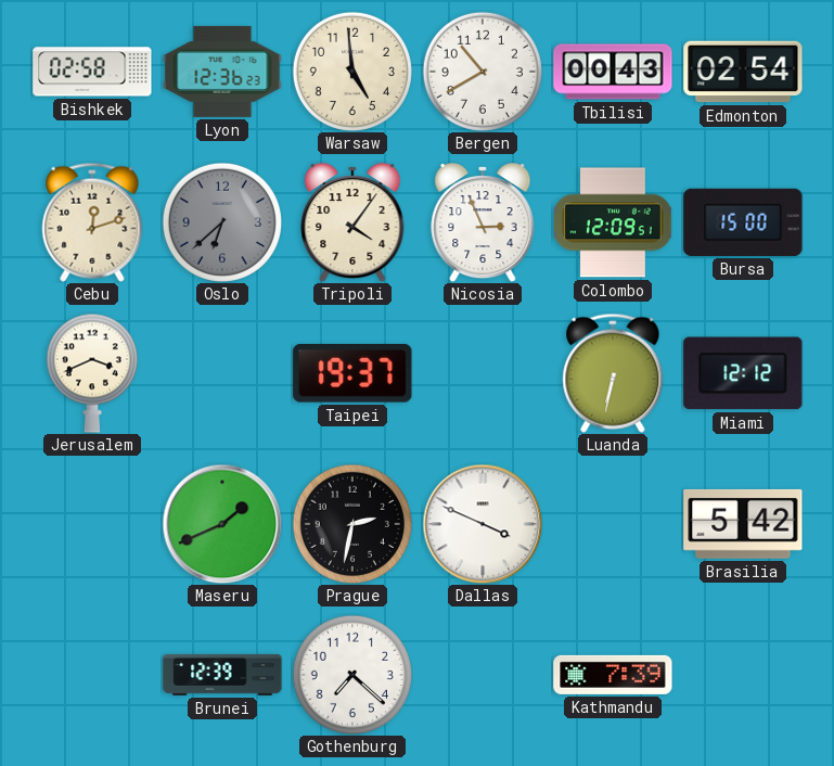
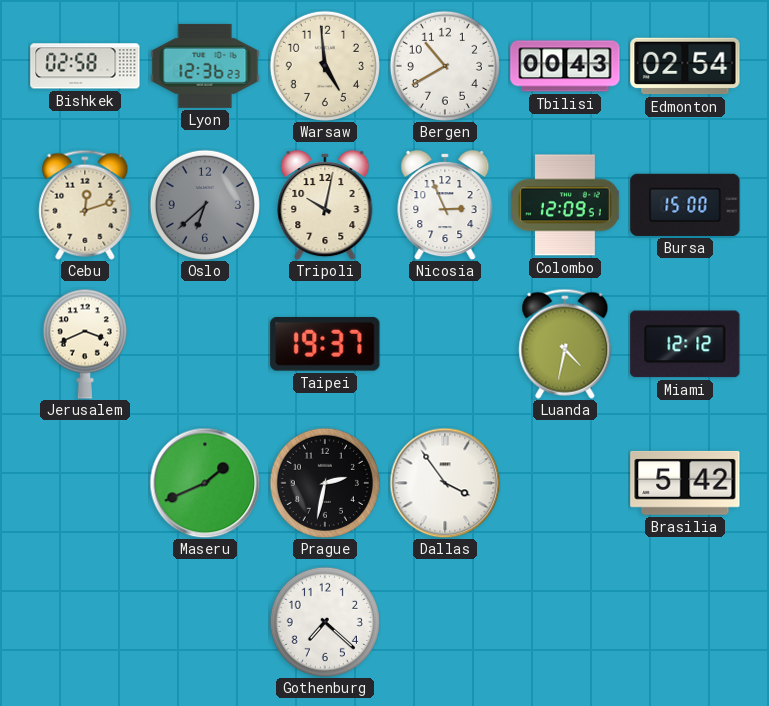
Tripoli: 4:06 -> 10:02 (325, 205)
Luanda: 6:32 -> 4:32 (565, 344)
Dallas: 3:49 -> 3:54 (445, 483)
Brunei: 12:39 -> none (222, 675)
Kathmandu: 7:39 -> none (613, 675)
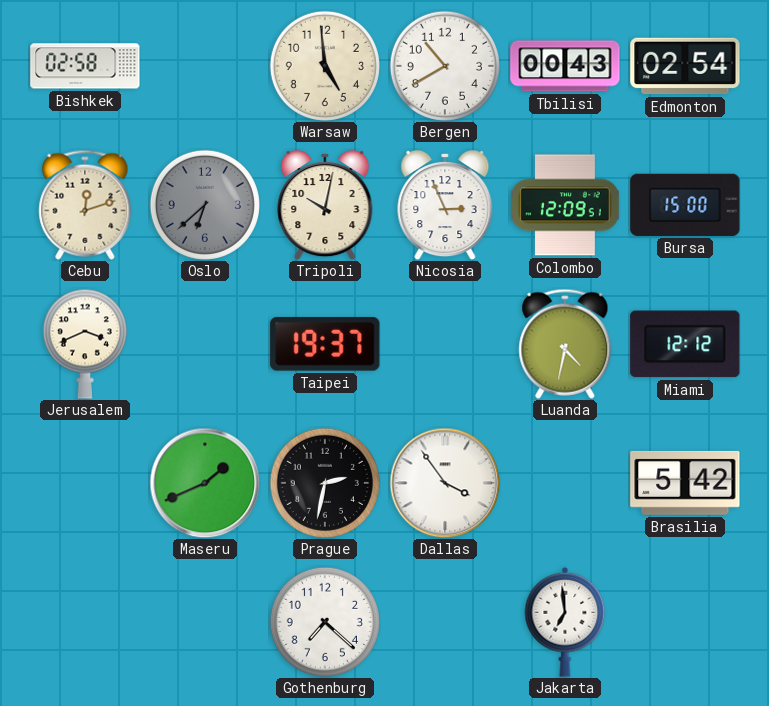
Lyon: 12:36 -> none (205, 66)
Jakarta: none -> 6:59 (565, 622)
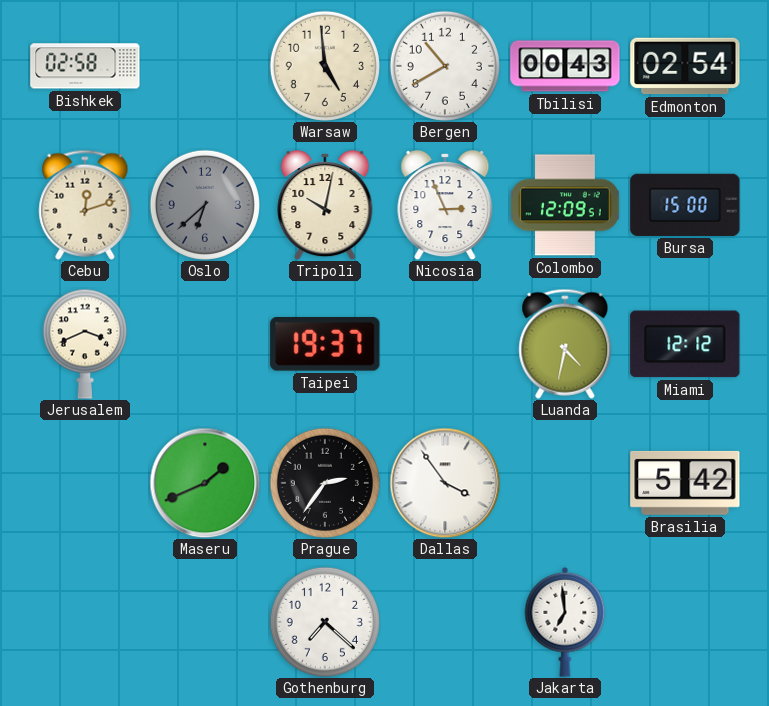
Prague: 2:32 -> 2:36 (325, 483)
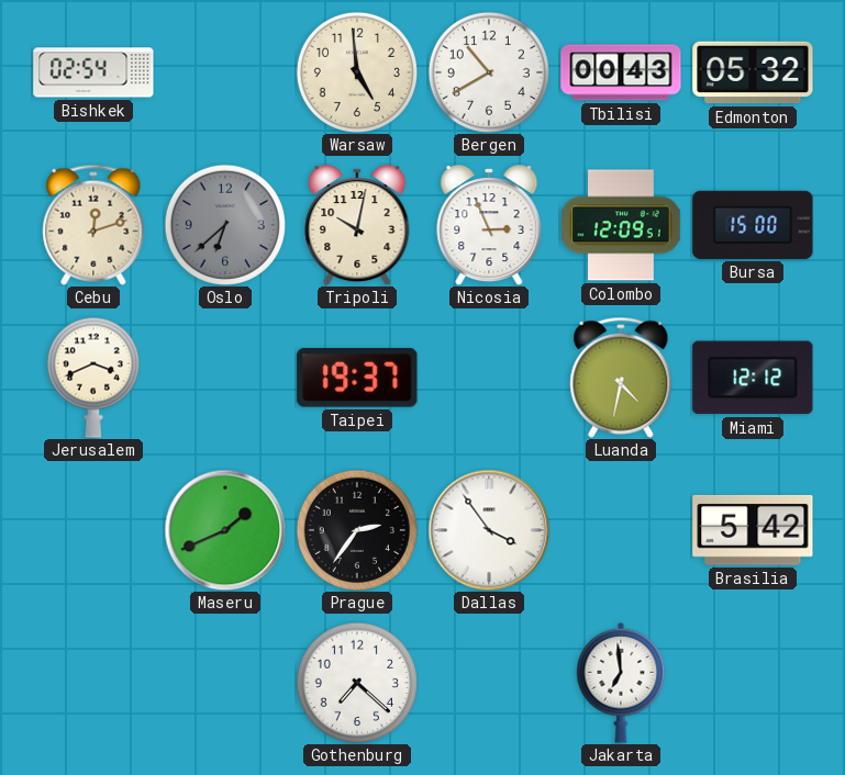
Bishkek: 02:58 -> 02:54 (93, 72)
Edmonton: 02:54 -> 05:32 (753, 72)
